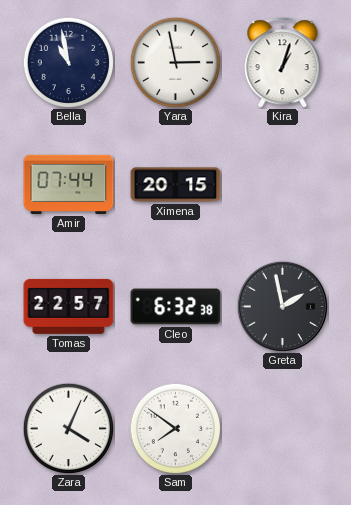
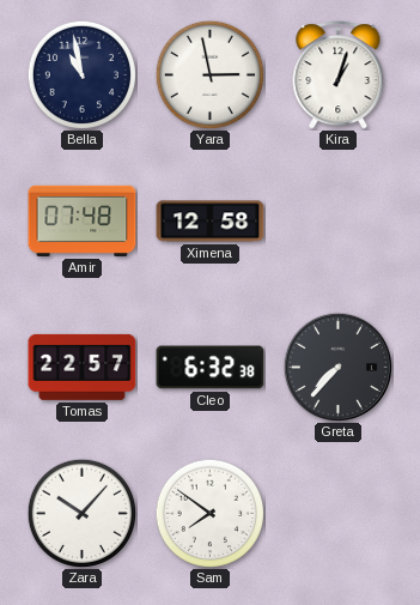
Amir: 07:44 -> 07:48 (83, 220)
Ximena: 20:15 -> 12:58 (211, 222)
Greta: 1:58 -> 7:37 (337, 367)
Zara: 4:04 -> 10:07 (81, 513)
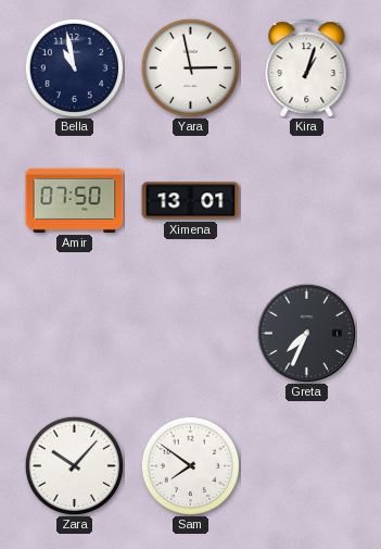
Amir: 07:48 -> 07:50 (75, 200)
Ximena: 12:58 -> 13:01 (191, 201)
Tomas: 22:57 -> none (83, 367)
Cleo: 6:32 -> none (211, 368)
Greta: 7:37 -> 7:34 (306, 333)
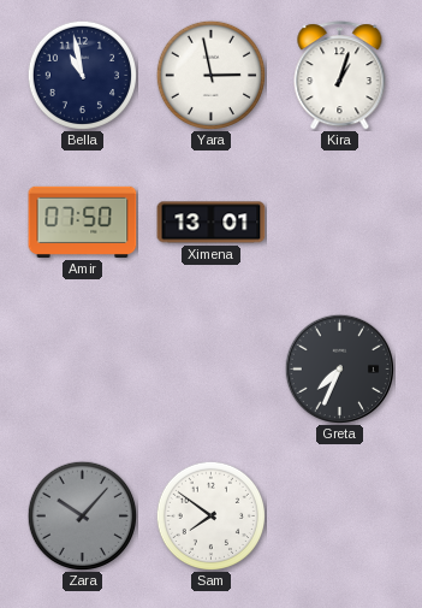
Zara dial: white -> grey (82, 515)
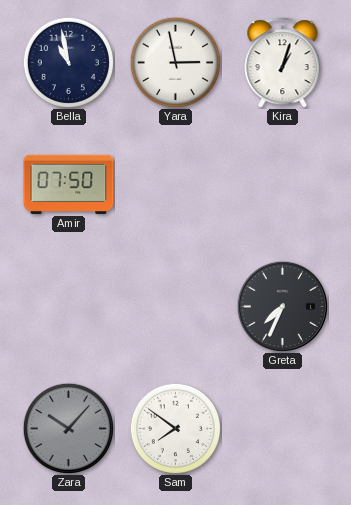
Ximena: 13:01 -> none (212, 223)
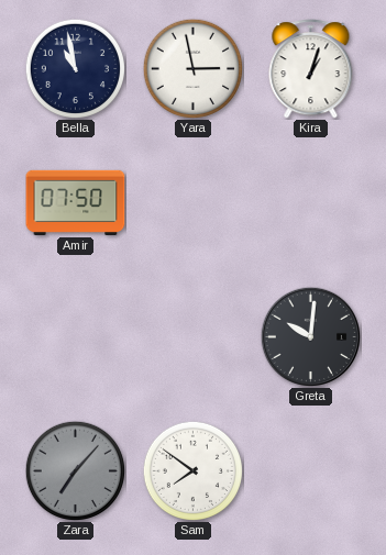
Greta: 7:34 -> 10:01 (310, 336)
Zara: 10:07 -> 7:07 (75, 470)
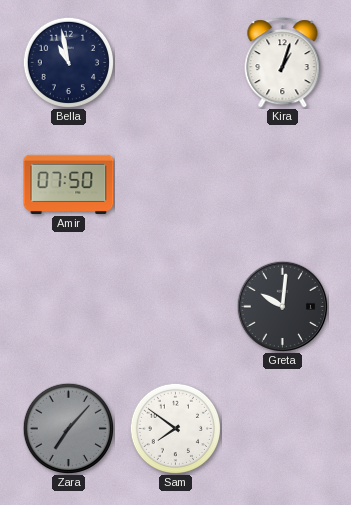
Yara: 2:58 -> none (192, 68)
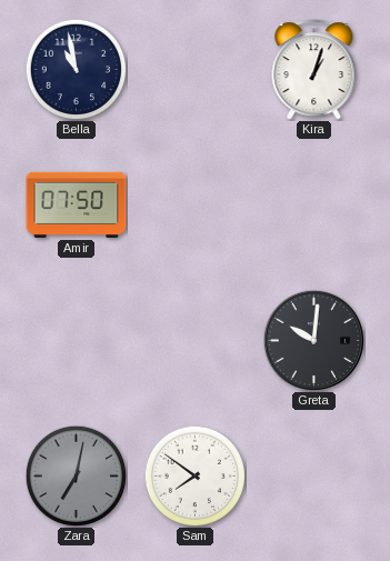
Zara: 7:07 -> 7:02 (76, 475)
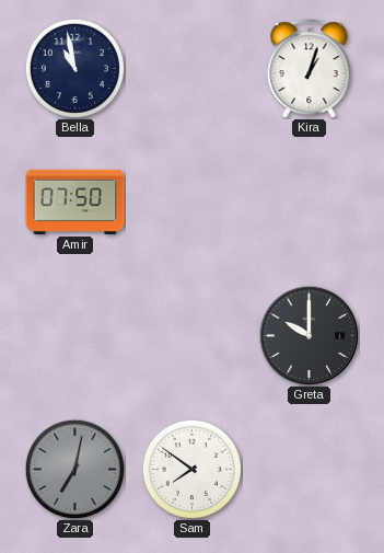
Greta: 10:01 -> 10:00 (309, 335)
